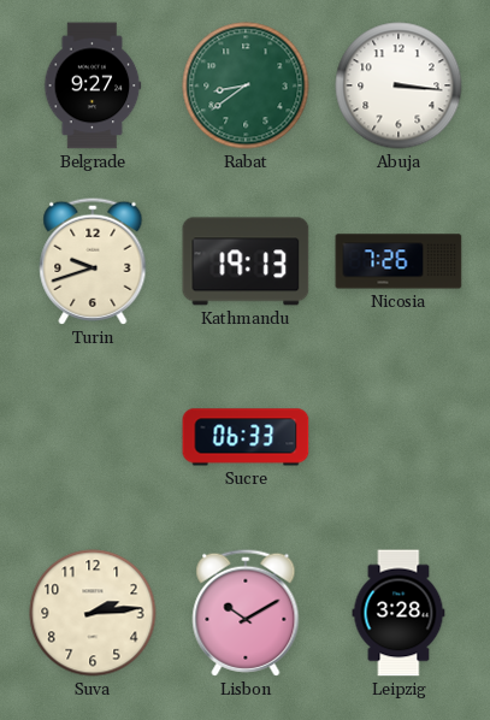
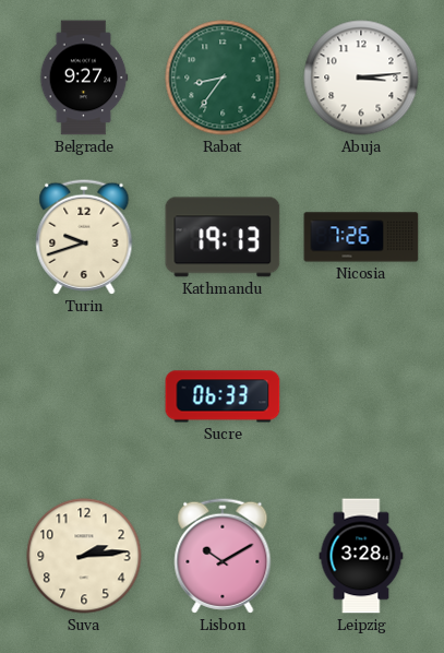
Rabat: 8:39 -> 8:36 (223, 78)
Abuja: 3:16 -> 3:14 (361, 78)
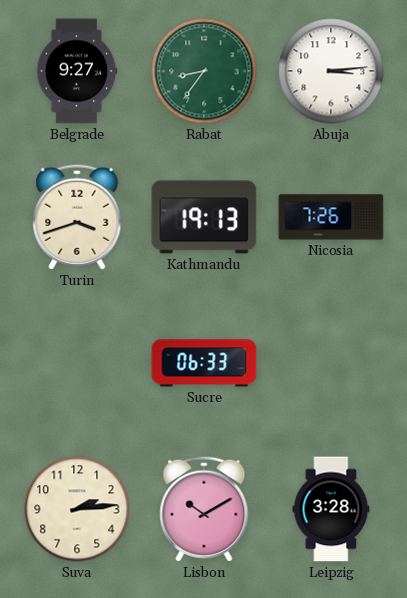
Turin: 9:42 -> 3:42 (77, 217)
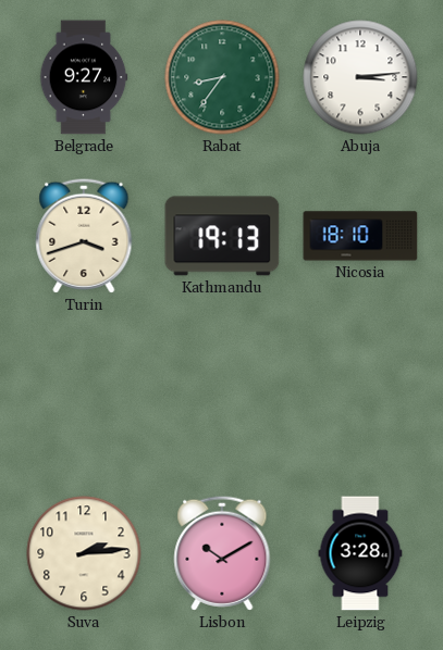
Nicosia: 7:26 -> 18:10 (360, 236)
Sucre: 06:33 -> none (204, 363)
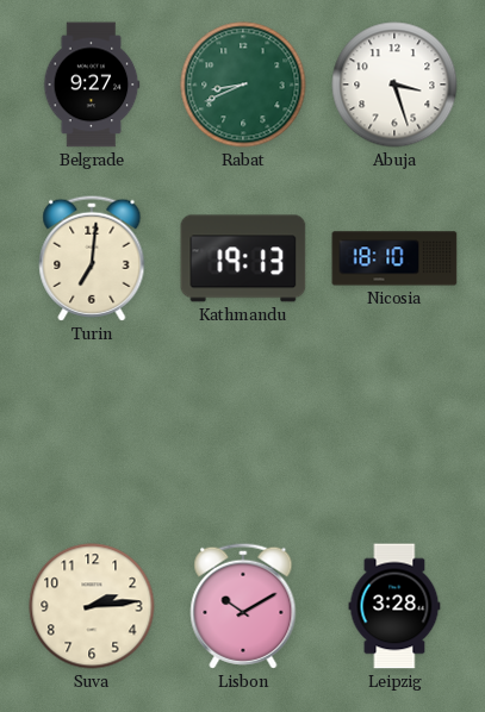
Rabat: 8:36 -> 8:41 (243, 85)
Abuja: 3:14 -> 3:27 (394, 85)
Turin: 3:42 -> 7:01 (92, 258)
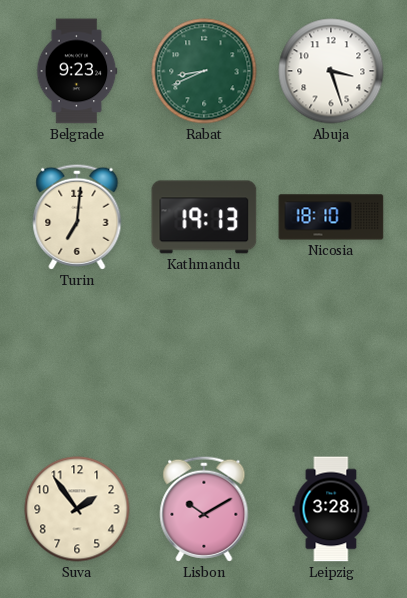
Belgrade: 9:27 -> 9:23 (77, 71)
Suva: 2:14 -> 1:54 (77, 509)
